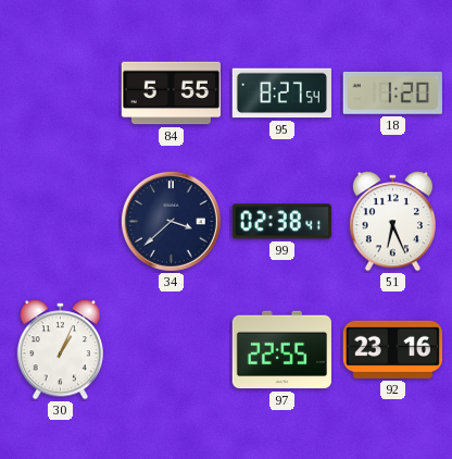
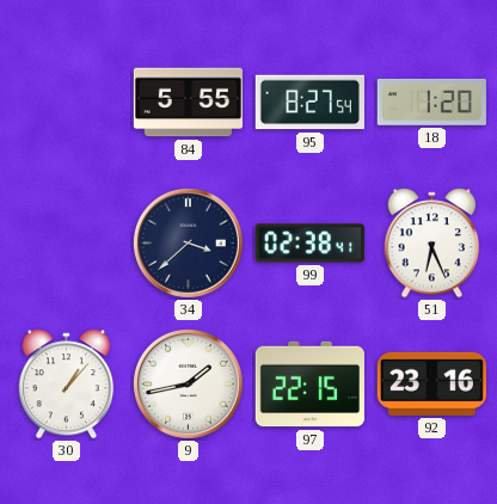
30: 1:04 -> 1:07 (66, 385)
9: none -> 1:43 (188, 383)
97: 22:55 -> 22:15 (309, 385)
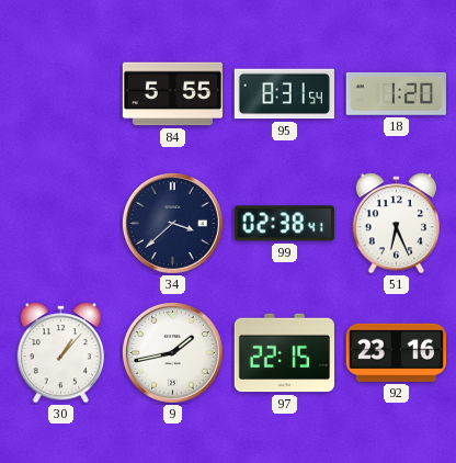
95: 8:27 -> 8:31 (284, 94)
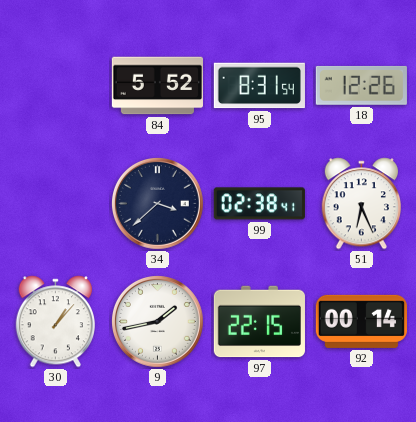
84: 5:55 -> 5:52 (157, 86)
18: 1:20 -> 12:26 (361, 85)
92: 23:16 -> 00:14 (361, 321)
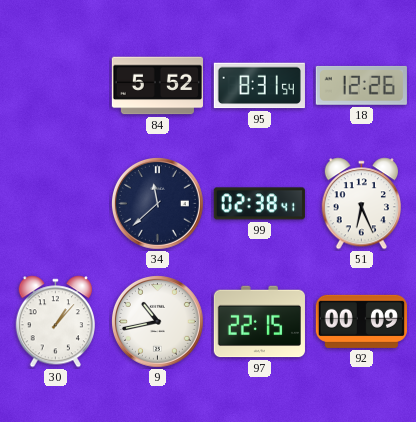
34: 3:38 -> 11:38 (157, 203)
9: 1:43 -> 10:43 (157, 321)
92: 00:14 -> 00:09 (361, 321)
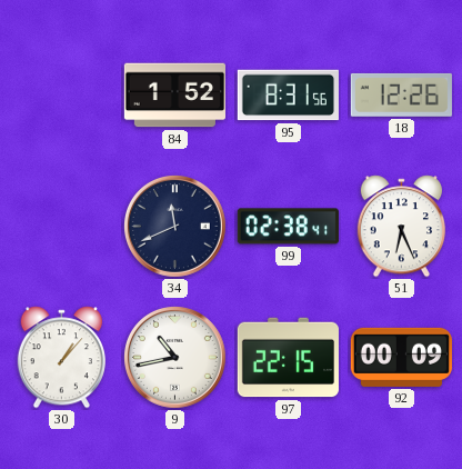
84: 5:52 -> 1:52 (174, 96)
95: 8:31:54 -> 8:31:56 (288, 96)
34: 11:38 -> 11:41 (174, 226)
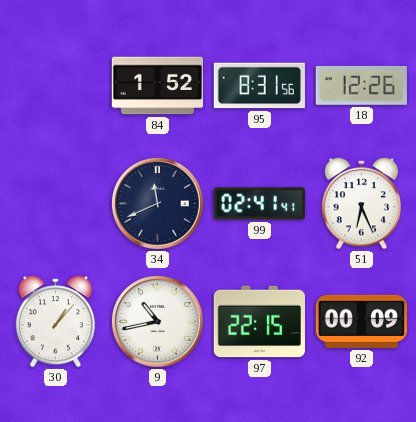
99: 02:38 -> 02:41 (259, 204)
